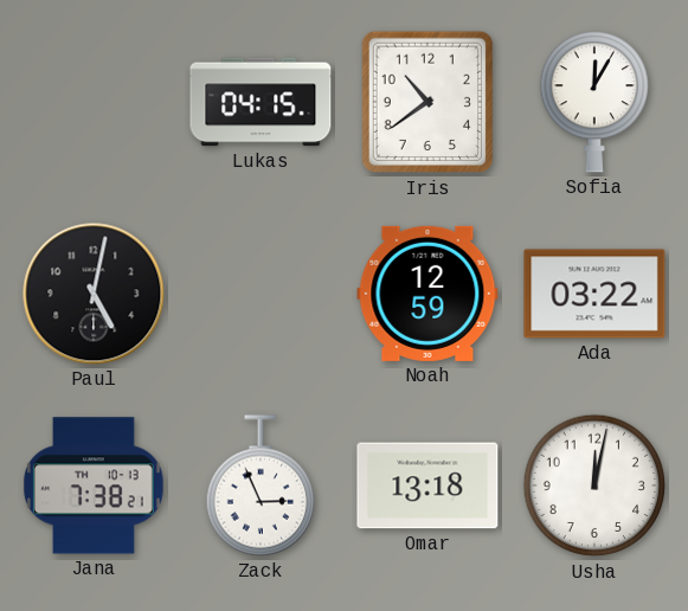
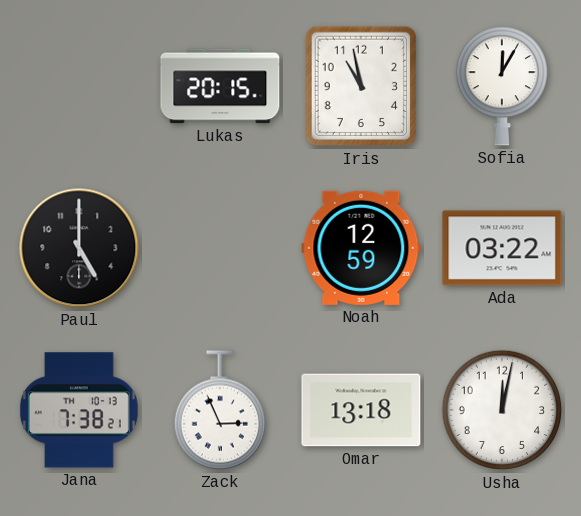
Lukas: 04:15 -> 20:15 (220, 86)
Iris: 10:39 -> 10:58 (360, 86)
Paul: 5:02 -> 5:00 (79, 248)
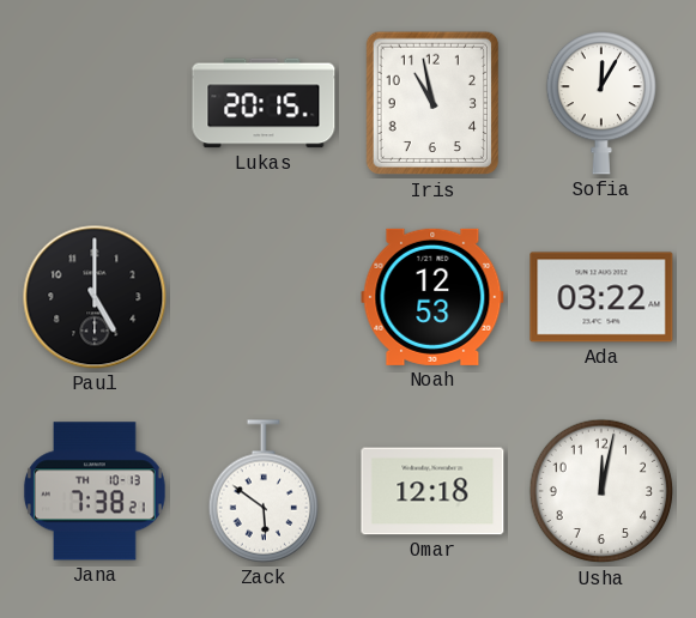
Noah: 12:59 -> 12:53 (432, 297)
Zack: 2:56 -> 5:51 (262, 491)
Omar: 13:18 -> 12:18 (432, 491)
